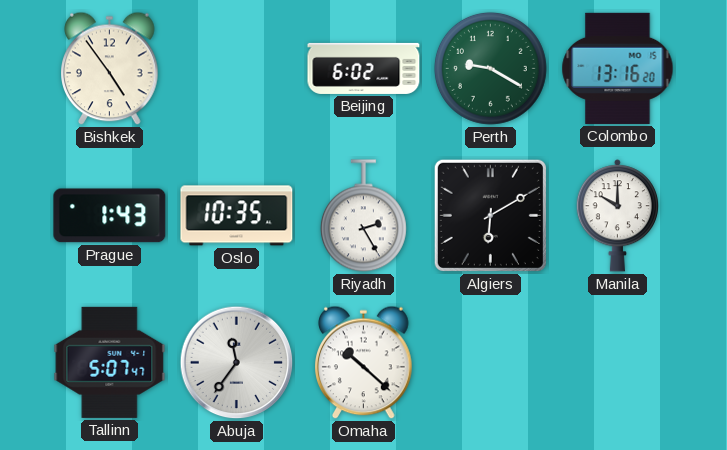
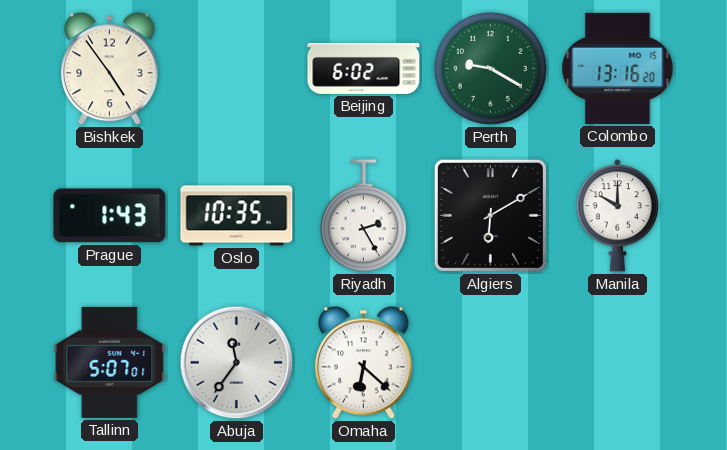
Tallinn: 5:07:47 -> 5:07:01 (110, 362)
Omaha: 10:22 -> 6:22 (364, 363)
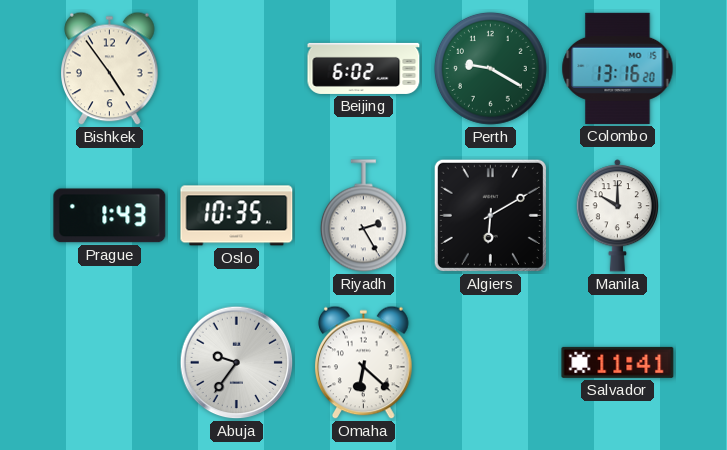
Tallinn: 5:07 -> none (110, 362)
Abuja: 11:36 -> 9:36 (237, 363)
Salvador: none -> 11:41 (618, 362)
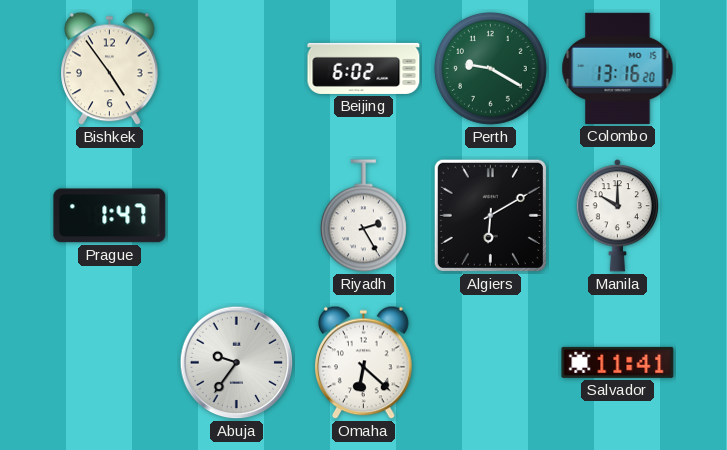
Prague: 1:43 -> 1:47 (110, 216)
Oslo: 10:35 -> none (237, 216)
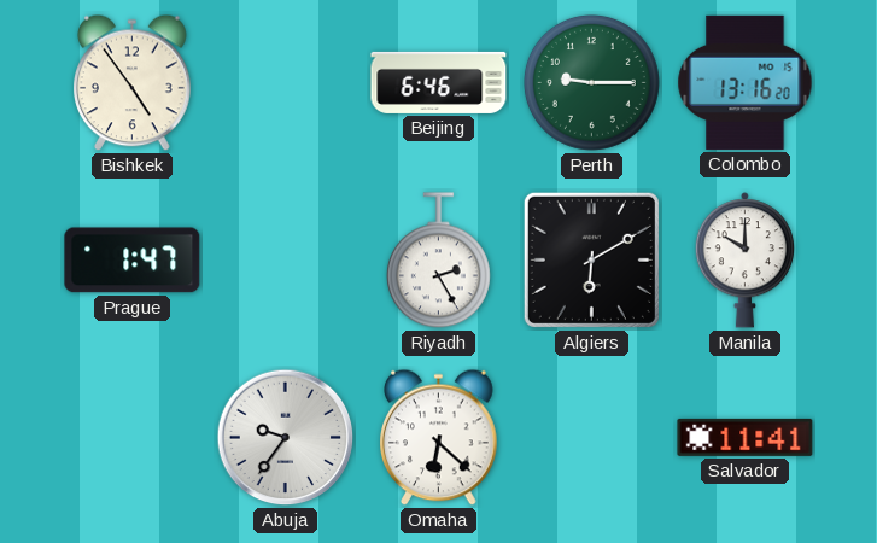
Beijing: 6:02 -> 6:46 (439, 82)
Perth: 9:20 -> 9:15 (591, 82)
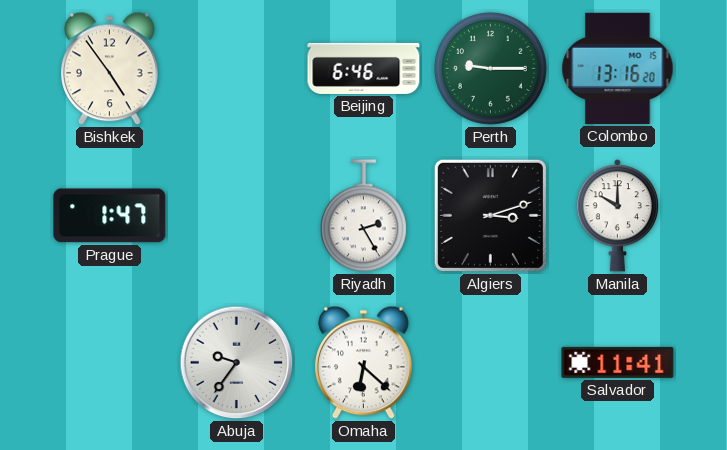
Algiers: 6:10 -> 3:12 (490, 215)
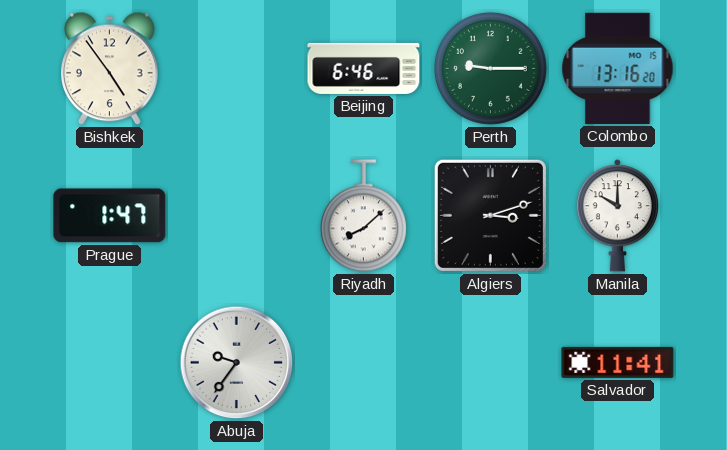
Riyadh: 2:25 -> 8:08 (363, 216)
Omaha: 6:22 -> none (364, 363)
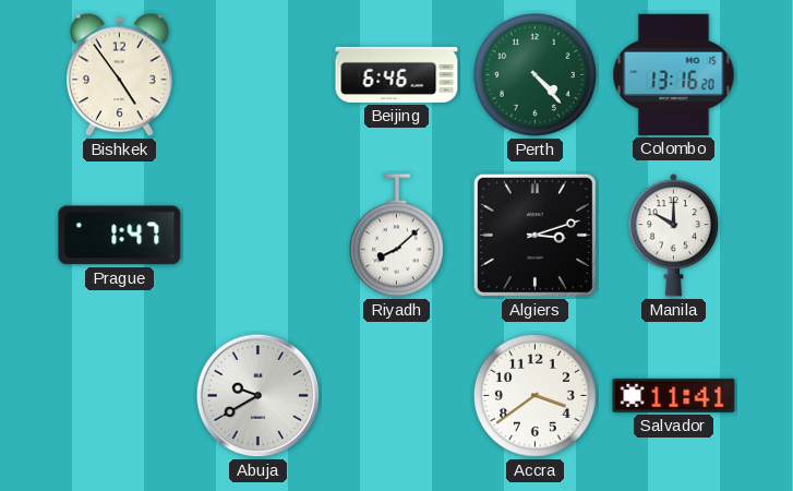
Perth: 9:15 -> 4:23 (534, 74)
Abuja: 9:36 -> 9:40 (259, 396)
Accra: none -> 3:39 (534, 395)
